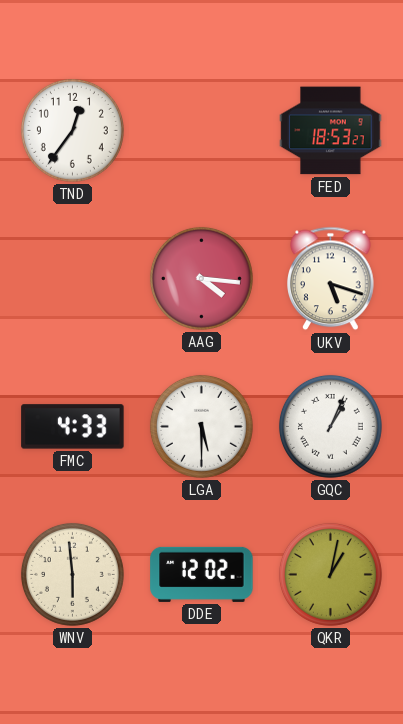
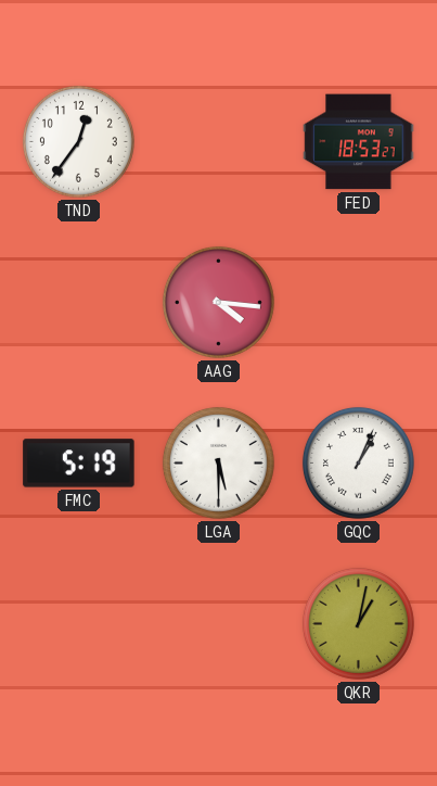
UKV: 5:18 -> none (331, 279)
FMC: 4:33 -> 5:19 (79, 464)
WNV: 5:59 -> none (72, 574)
DDE: 12:02 -> none (202, 574)
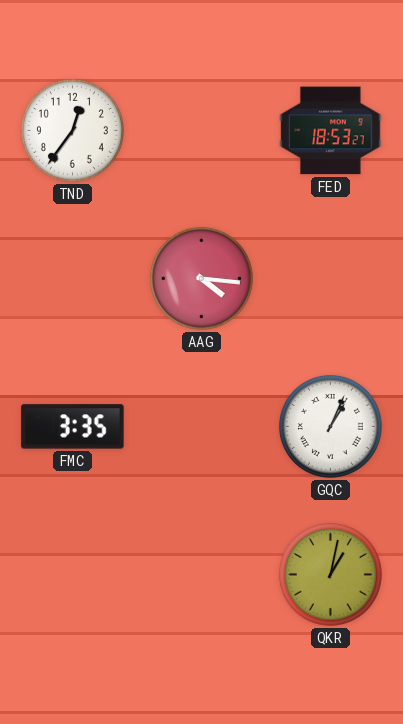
FMC: 5:19 -> 3:35 (73, 427)
LGA: 5:30 -> none (218, 462)
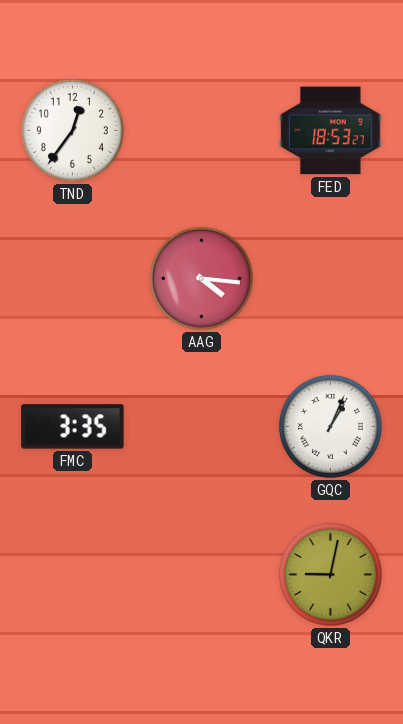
QKR: 1:02 -> 9:02 (330, 574)
